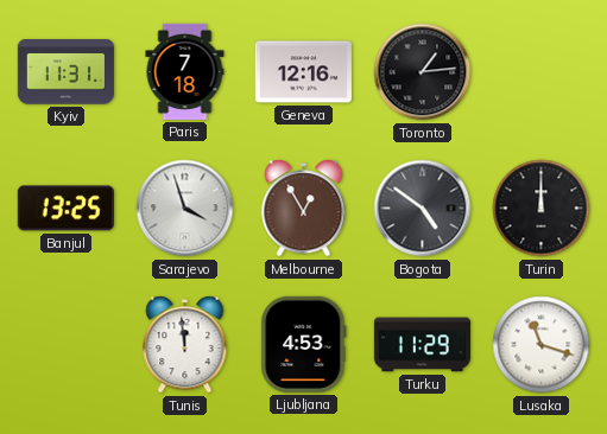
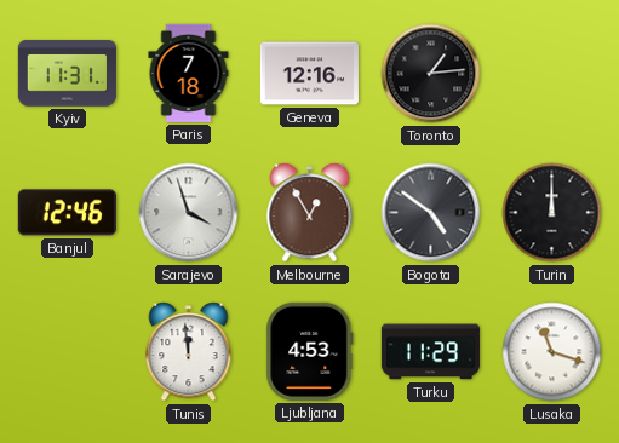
Banjul: 13:25 -> 12:46 (67, 213)
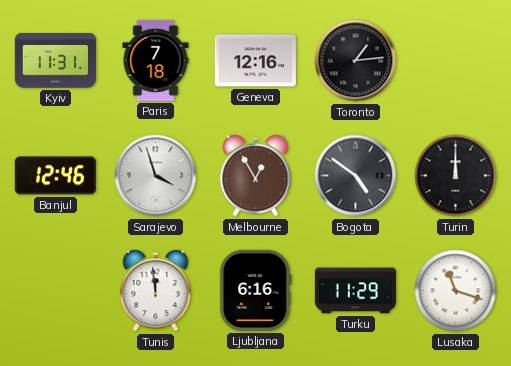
Ljubljana: 4:53 -> 6:16 (256, 290)
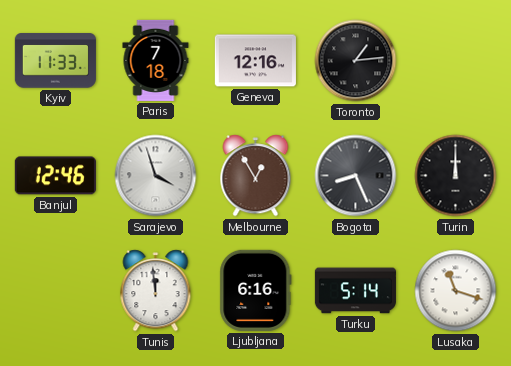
Kyiv: 11:31 -> 11:33 (55, 61)
Bogota: 4:51 -> 8:26 (356, 176)
Turku: 11:29 -> 5:14 (355, 291)
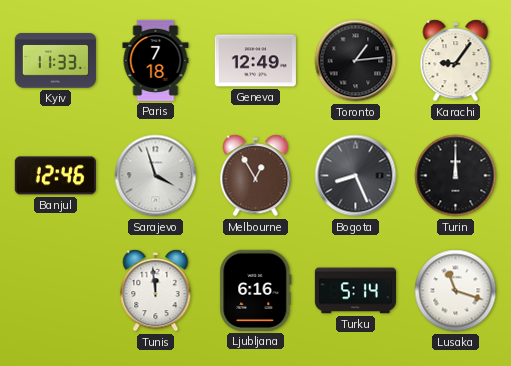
Geneva: 12:16 -> 12:49 (255, 61)
Karachi: none -> 9:06 (456, 61)
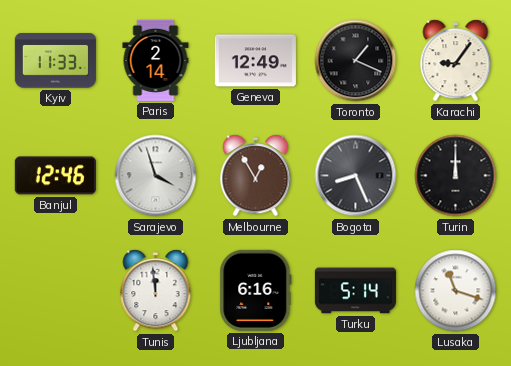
Paris: 7:18 -> 2:14 (156, 60)
Toronto: 1:14 -> 1:19 (356, 61)
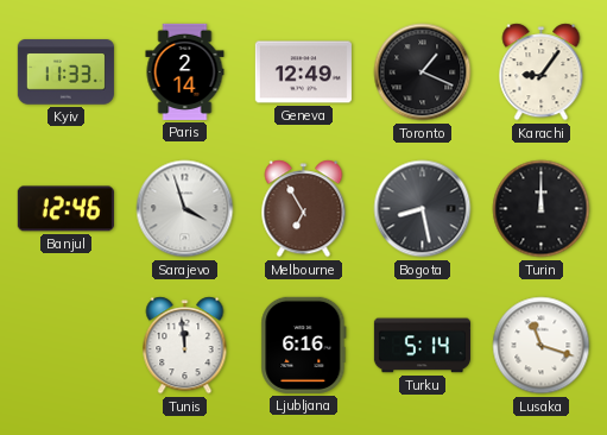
Melbourne: 12:55 -> 6:55 (304, 209)
Bogota: 8:26 -> 8:28 (423, 209)
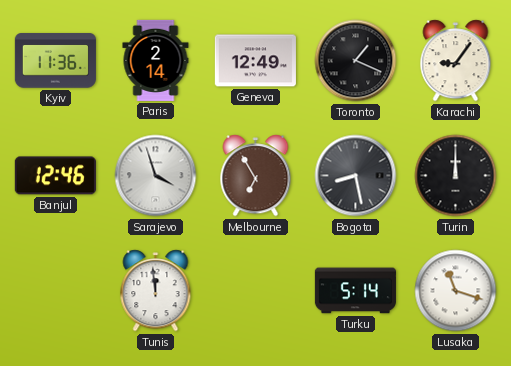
Kyiv: 11:33 -> 11:36 (55, 61)
Ljubljana: 6:16 -> none (304, 345)
